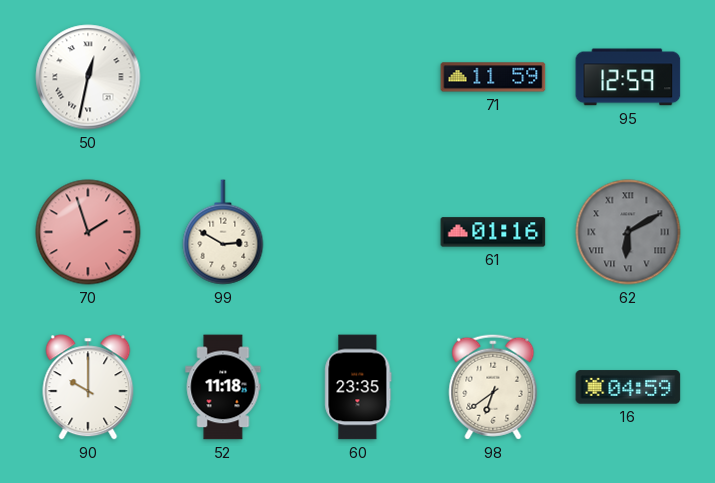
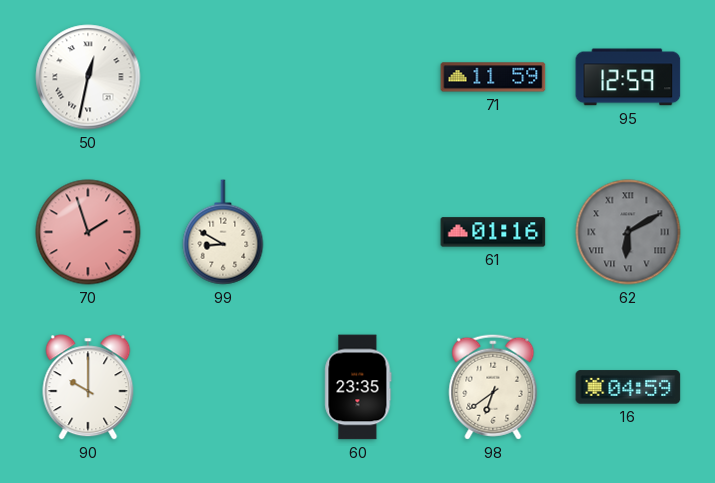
99: 2:50 -> 8:50 (223, 232)
52: 11:18 -> none (223, 387)
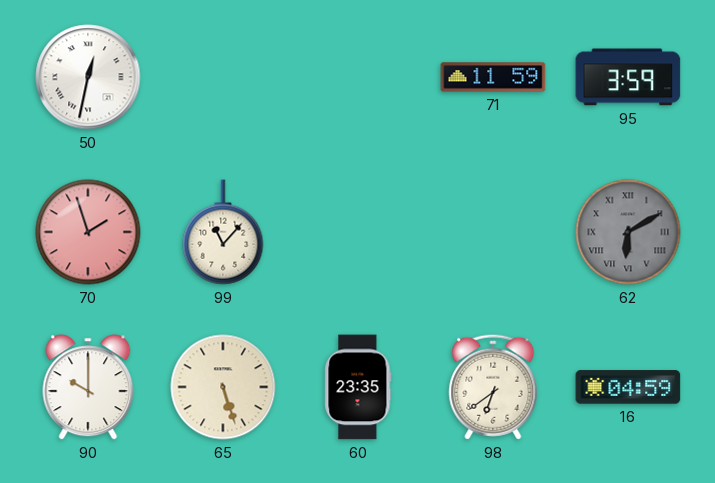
95: 12:59 -> 3:59 (628, 77)
99: 8:50 -> 11:07 (223, 232)
61: 01:16 -> none (493, 232)
65: none -> 5:27 (223, 387)
